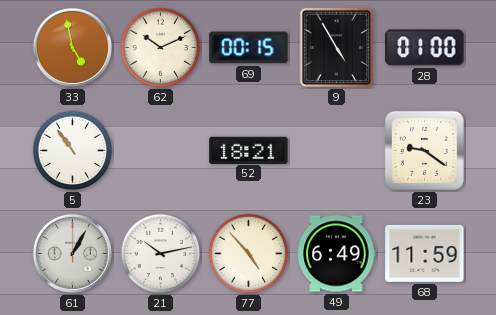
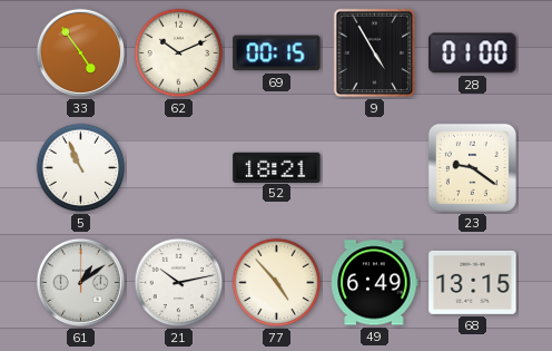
33: 4:58 -> 4:54 (80, 52)
5: 10:54 -> 10:56 (81, 168)
61: 1:05 -> 1:09 (80, 282)
68: 11:59 -> 13:15 (473, 282)
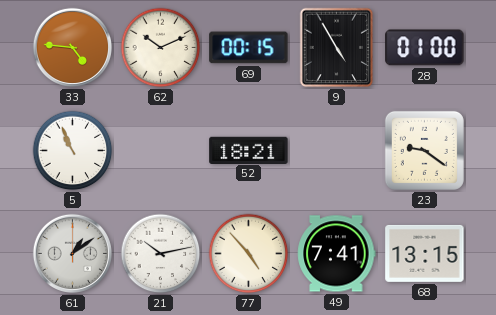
33: 4:54 -> 4:46 (72, 47)
49: 6:49 -> 7:41 (337, 254)
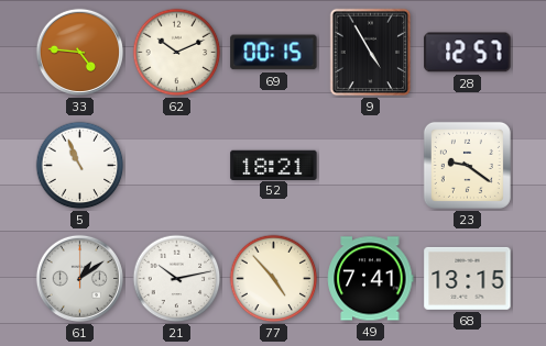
28: 01:00 -> 12:57 (468, 53)
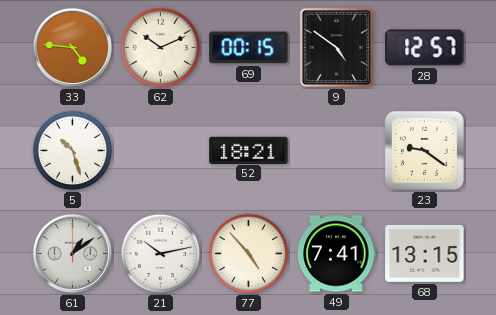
9: 4:55 -> 4:51 (337, 48)
5: 10:56 -> 10:27 (73, 151)
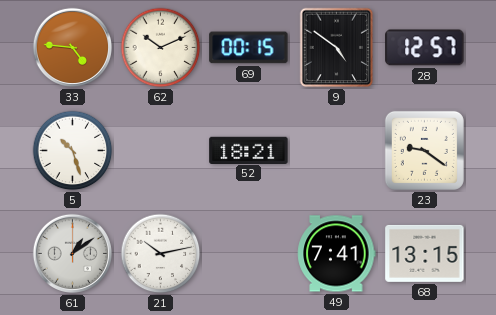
77: 4:53 -> none (249, 254)
